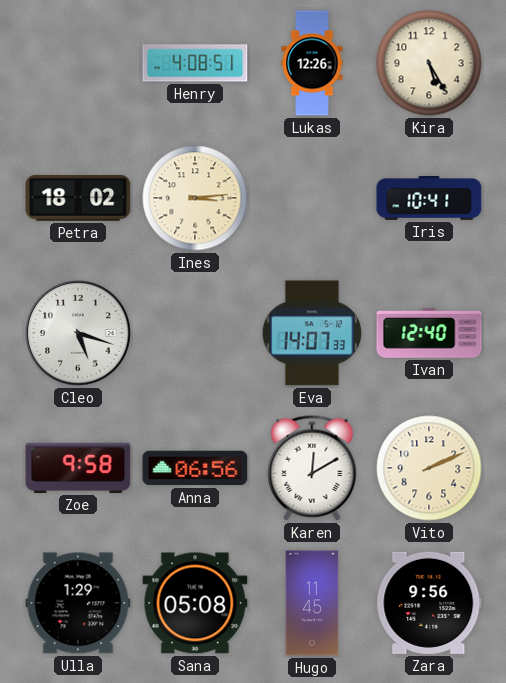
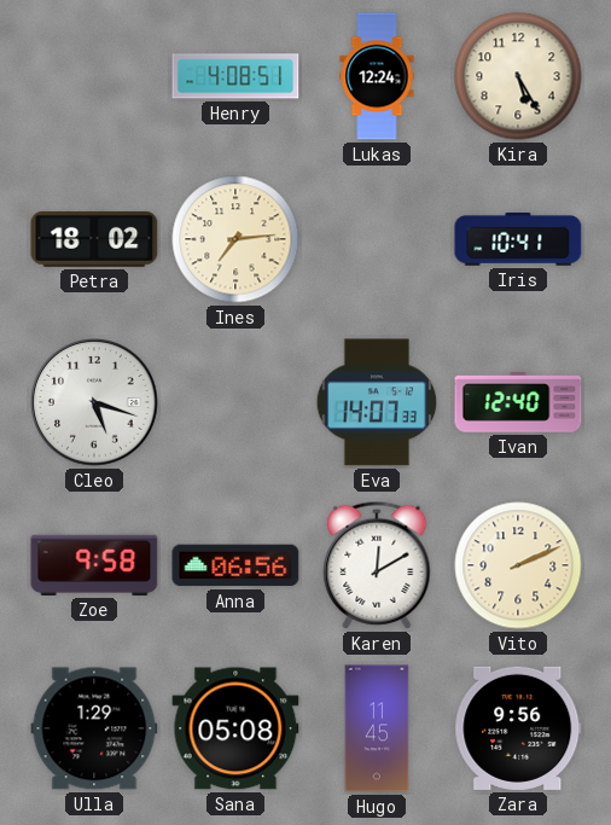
Lukas: 12:26 -> 12:24 (377, 76)
Ines: 3:14 -> 7:14 (235, 239)
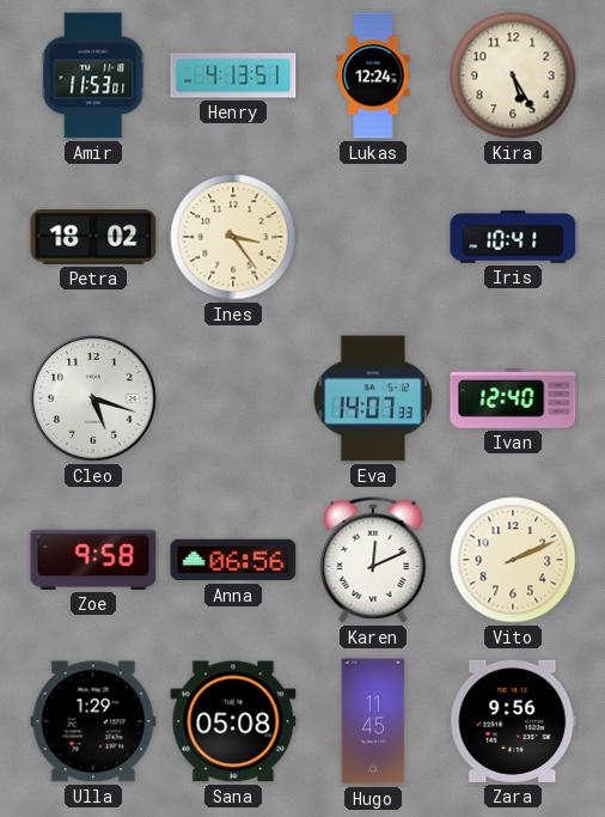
Amir: none -> 11:53 (93, 75)
Henry: 4:08 -> 4:13 (233, 75)
Ines: 7:14 -> 3:24 (233, 237)
Karen: 12:10 -> 12:11 (373, 560)
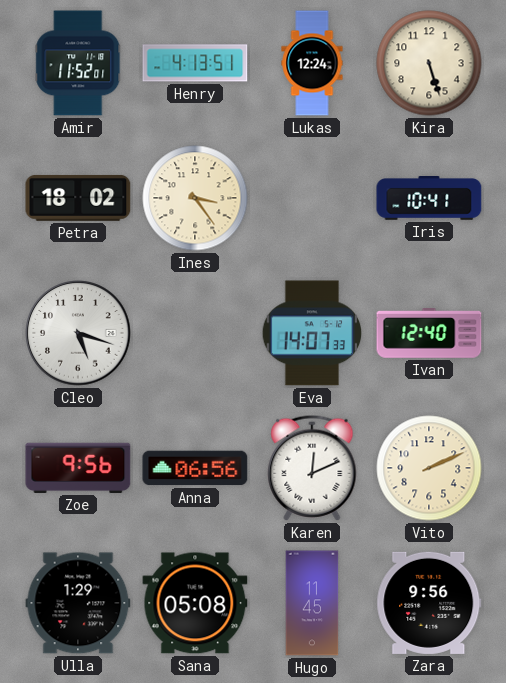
Amir: 11:53 -> 11:52 (78, 63)
Kira: 5:25 -> 5:27 (429, 63)
Zoe: 9:58 -> 9:56 (78, 468)
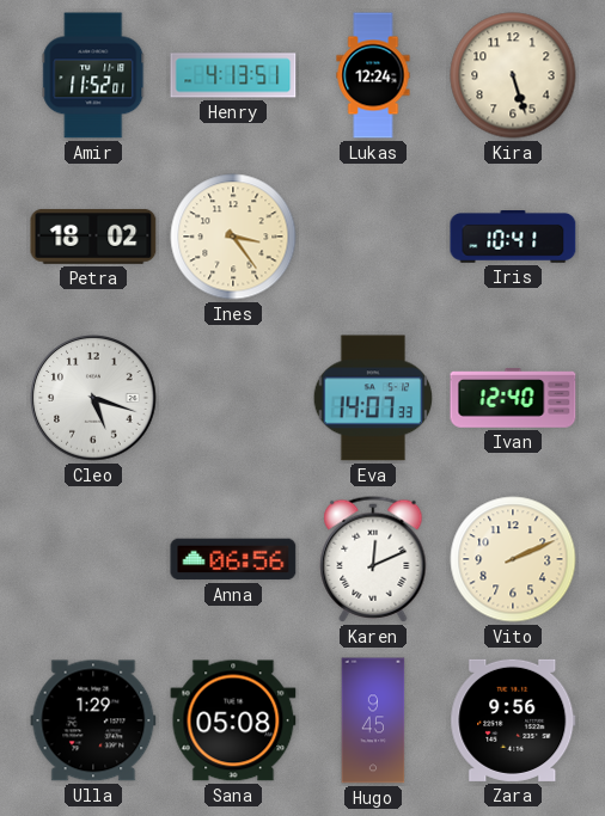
Zoe: 9:56 -> none (78, 468)
Hugo: 11:45 -> 9:45 (373, 720)
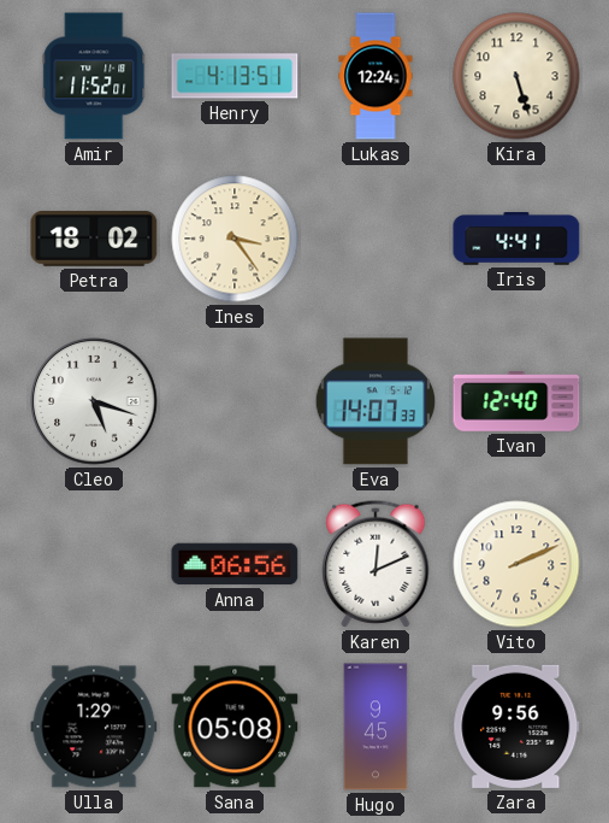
Iris: 10:41 -> 4:41 (516, 239)
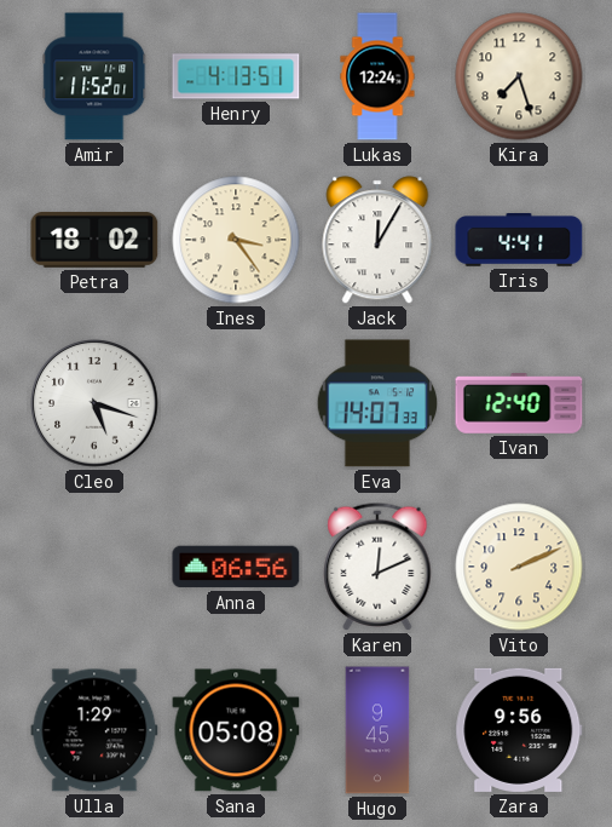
Kira: 5:27 -> 7:27 (519, 76)
Jack: none -> 12:05 (377, 240)
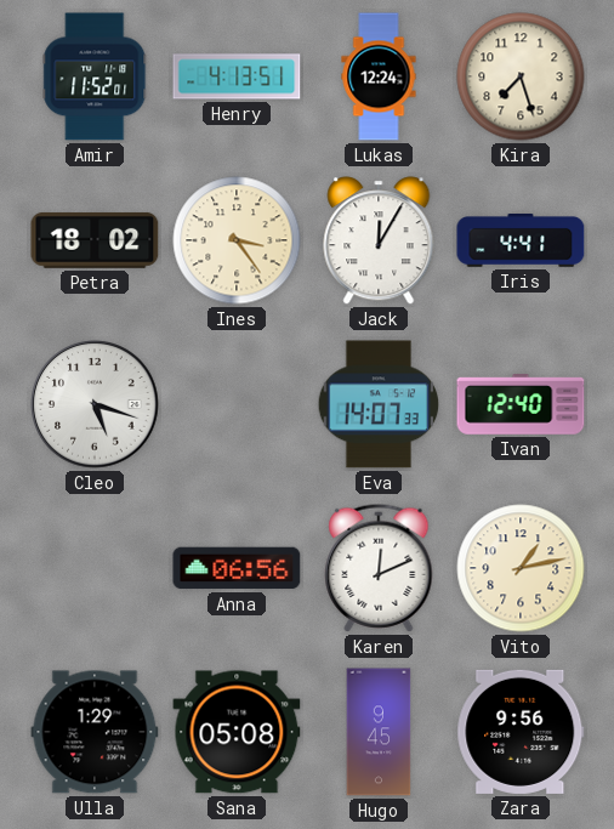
Vito: 2:11 -> 1:13 (521, 568)
